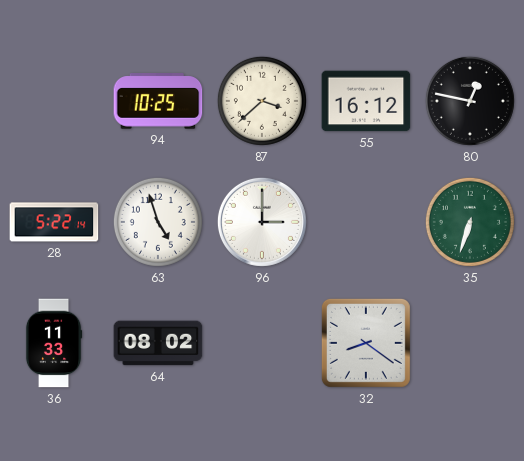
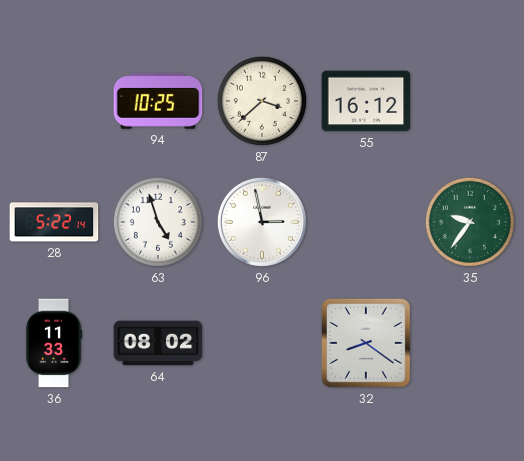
80: 12:47 -> none (470, 101)
96: 3:00 -> 2:58 (262, 222)
35: 6:33 -> 9:36 (470, 222)
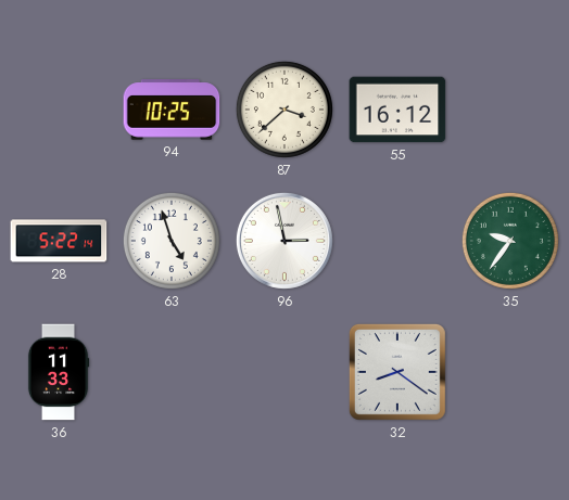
64: 08:02 -> none (158, 343)
